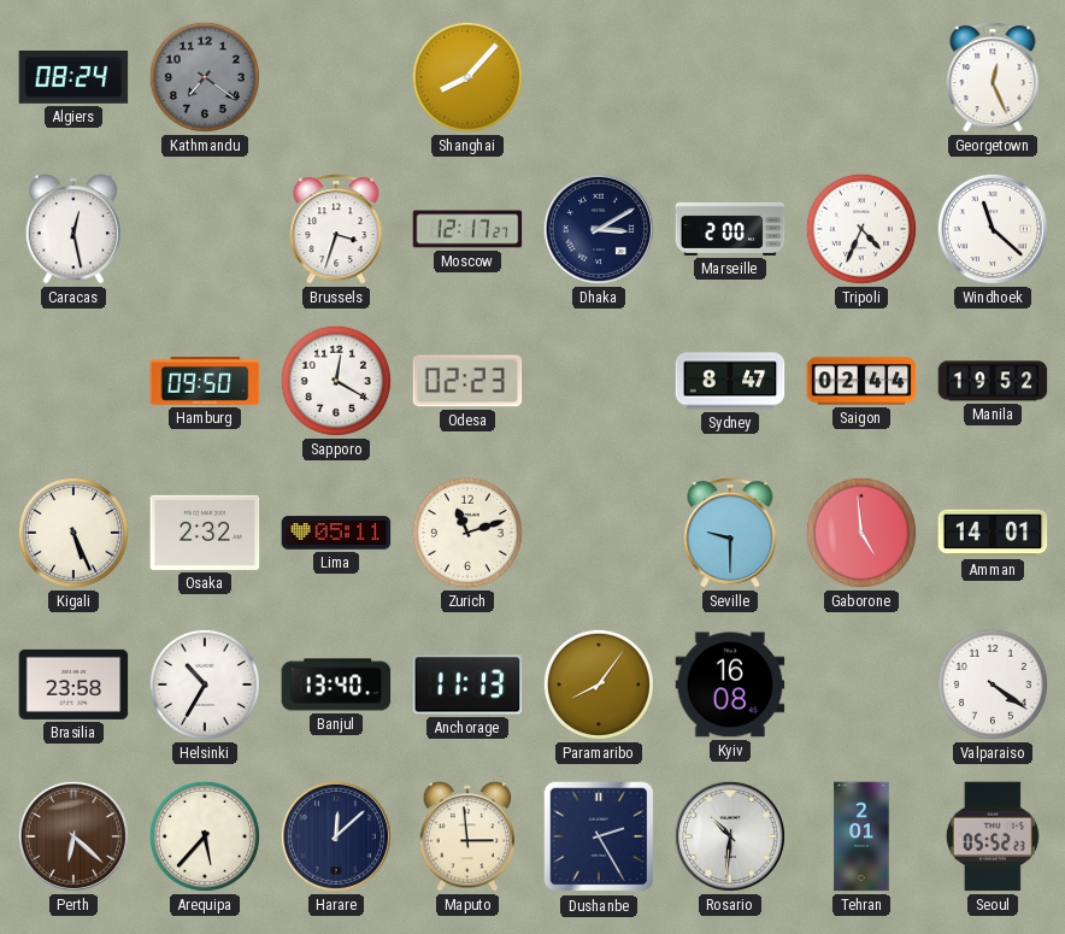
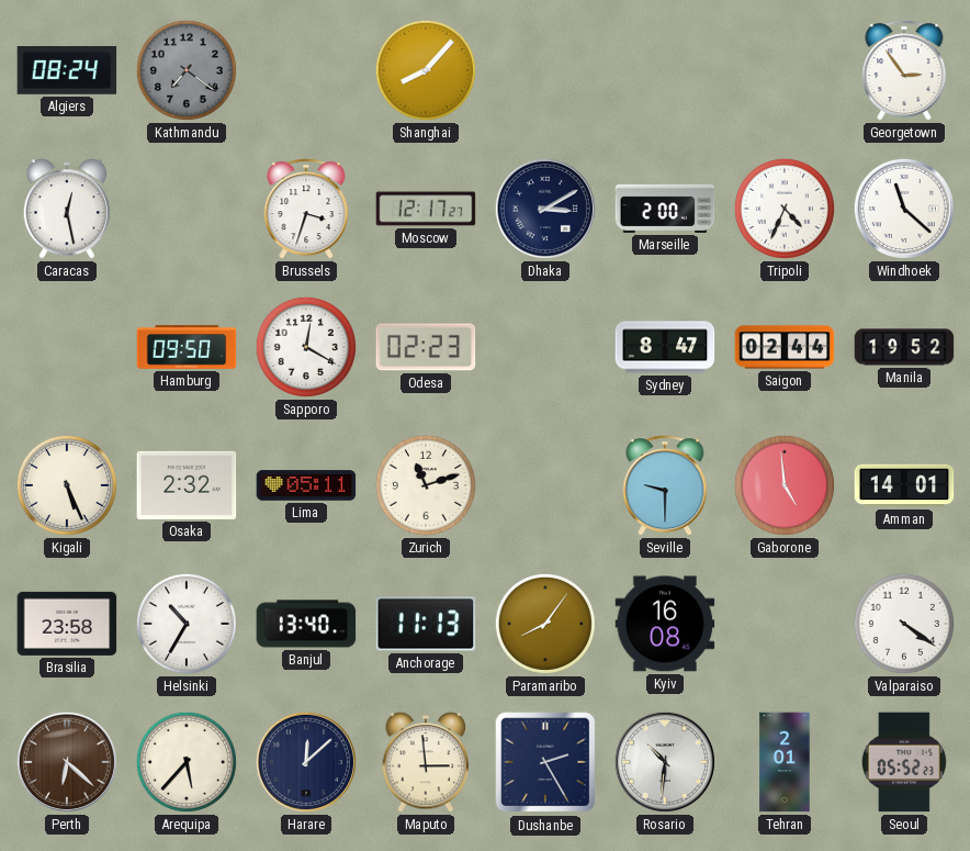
Georgetown: 12:26 -> 2:54 (904, 70)
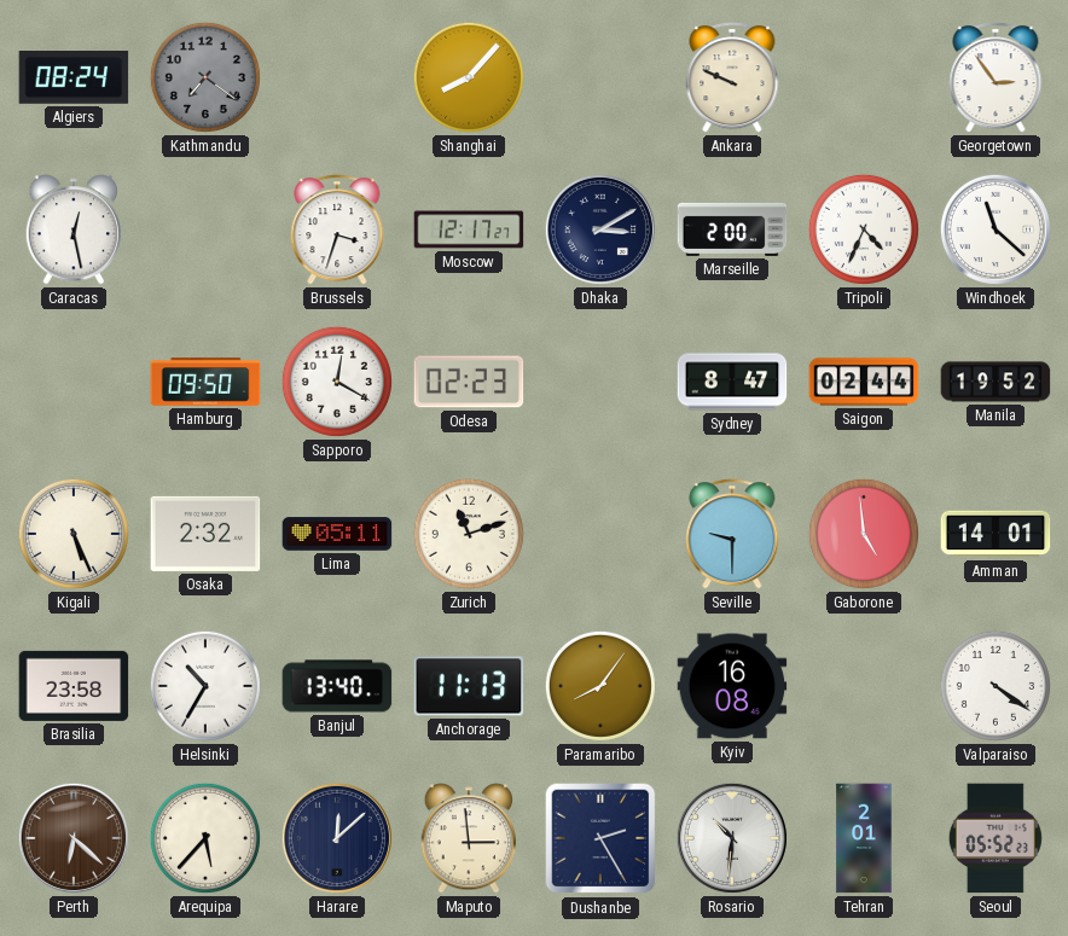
Ankara: none -> 9:49 (732, 77)
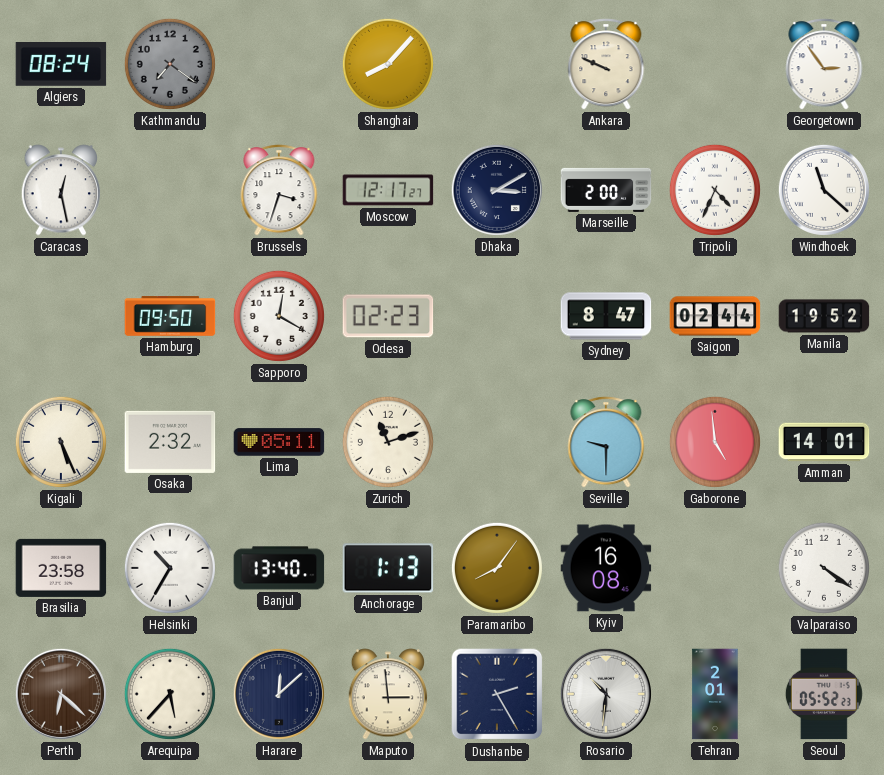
Anchorage: 11:13 -> 1:13 (388, 568)
